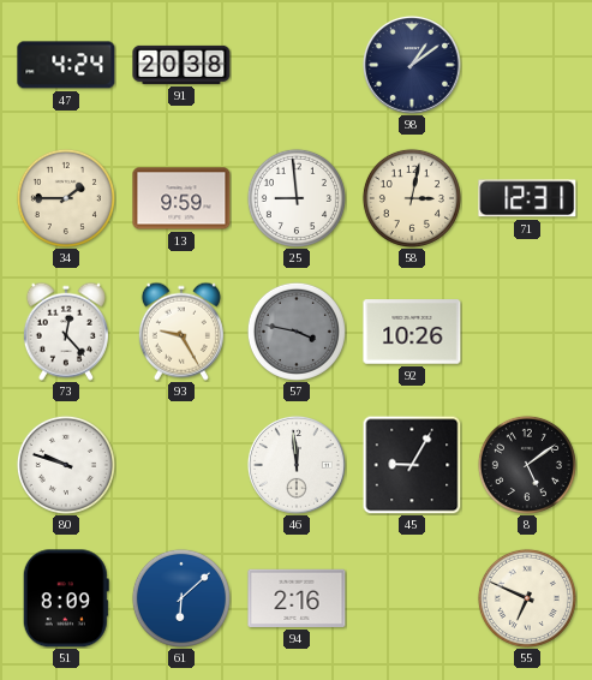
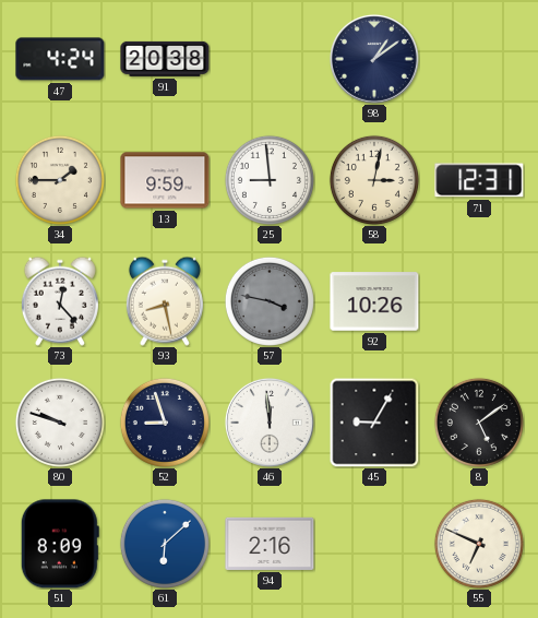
93: 9:25 -> 8:28 (165, 301)
52: none -> 8:57 (165, 423)
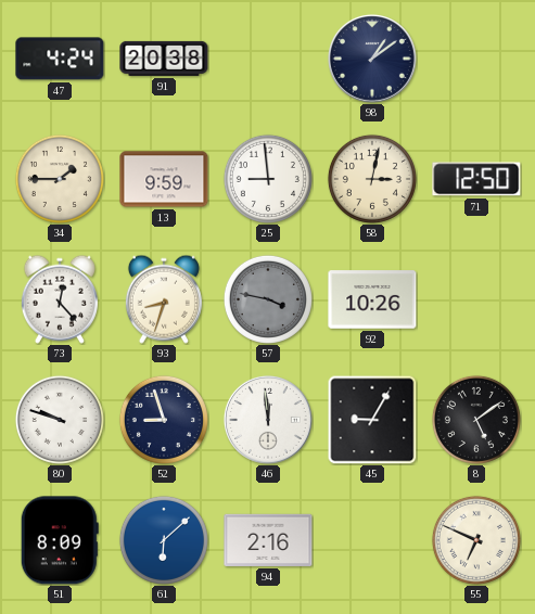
71: 12:31 -> 12:50 (476, 179)
93: 8:28 -> 8:33 (164, 299)
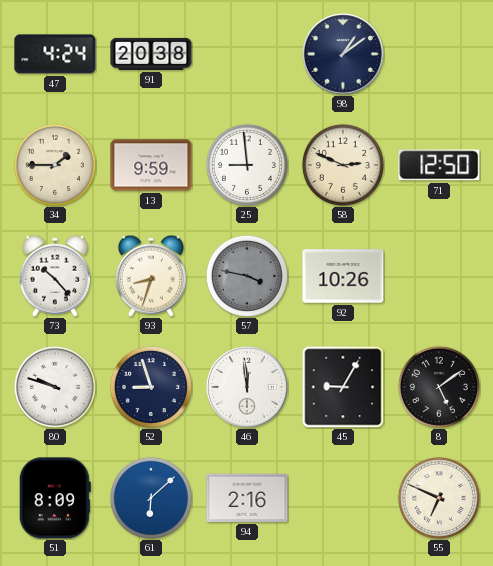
58: 3:02 -> 2:49 (343, 165)
73: 12:23 -> 10:23 (55, 276)
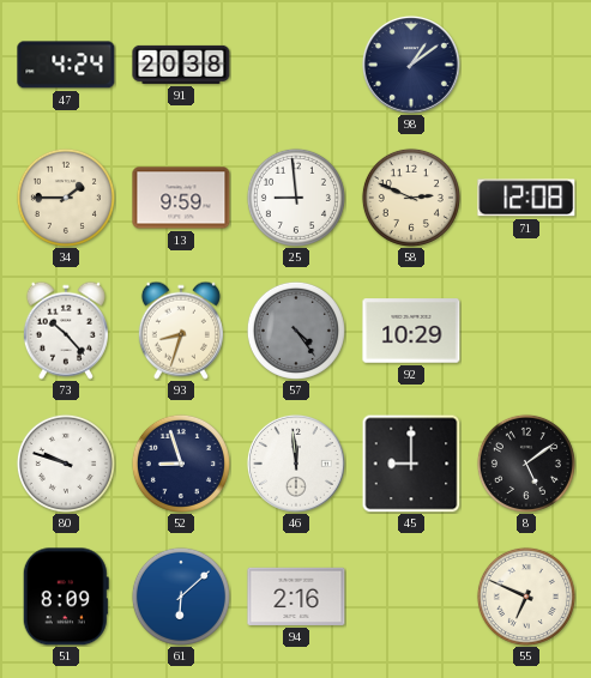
71: 12:50 -> 12:08 (526, 198)
57: 3:47 -> 4:24 (296, 331)
92: 10:26 -> 10:29 (411, 331)
45: 9:05 -> 9:00 (411, 464)
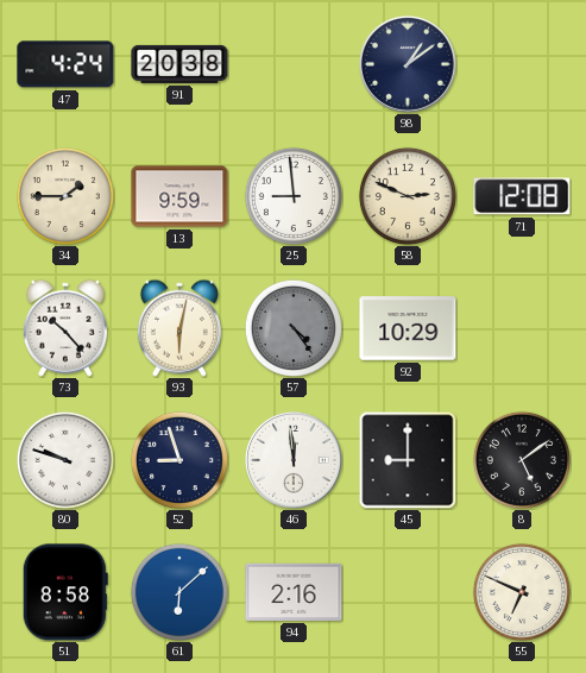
93: 8:33 -> 6:02 (179, 328)
51: 8:09 -> 8:58 (65, 592)
